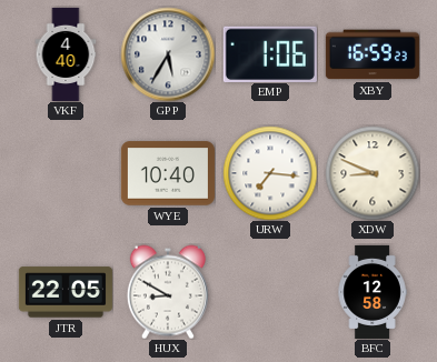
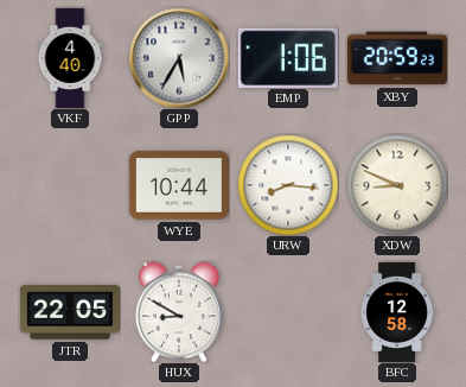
XBY: 16:59 -> 20:59 (397, 58)
WYE: 10:40 -> 10:44 (179, 185)
URW: 7:16 -> 8:16 (288, 185)
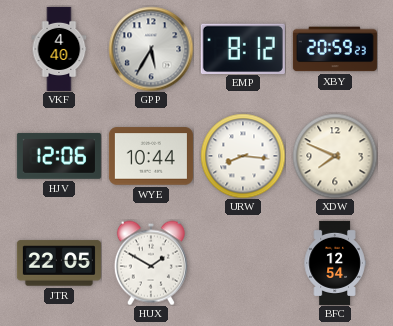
EMP: 1:06 -> 8:12 (243, 48)
HJV: none -> 12:06 (59, 156)
XDW: 8:49 -> 7:49 (335, 156)
HUX: 8:50 -> 1:50 (151, 263)
BFC: 12:58 -> 12:54 (335, 263)
